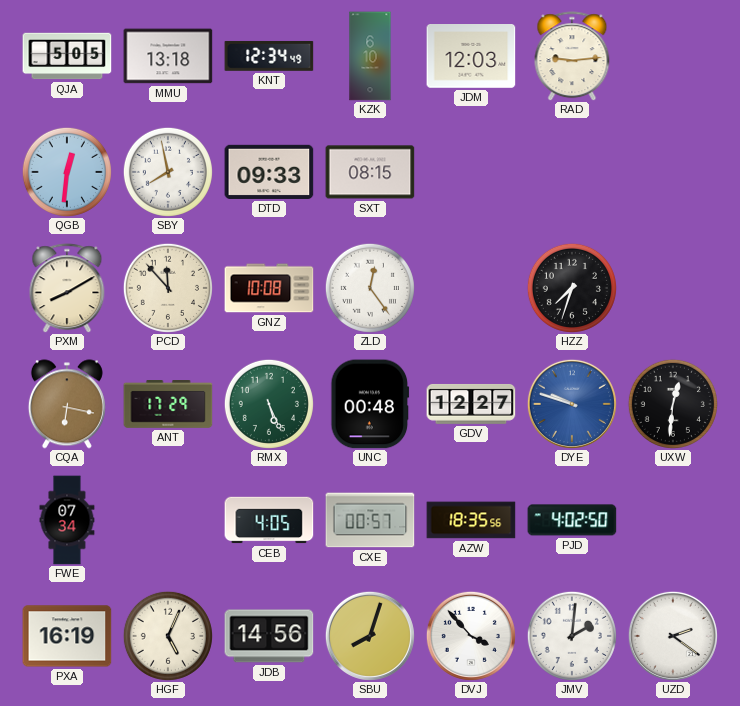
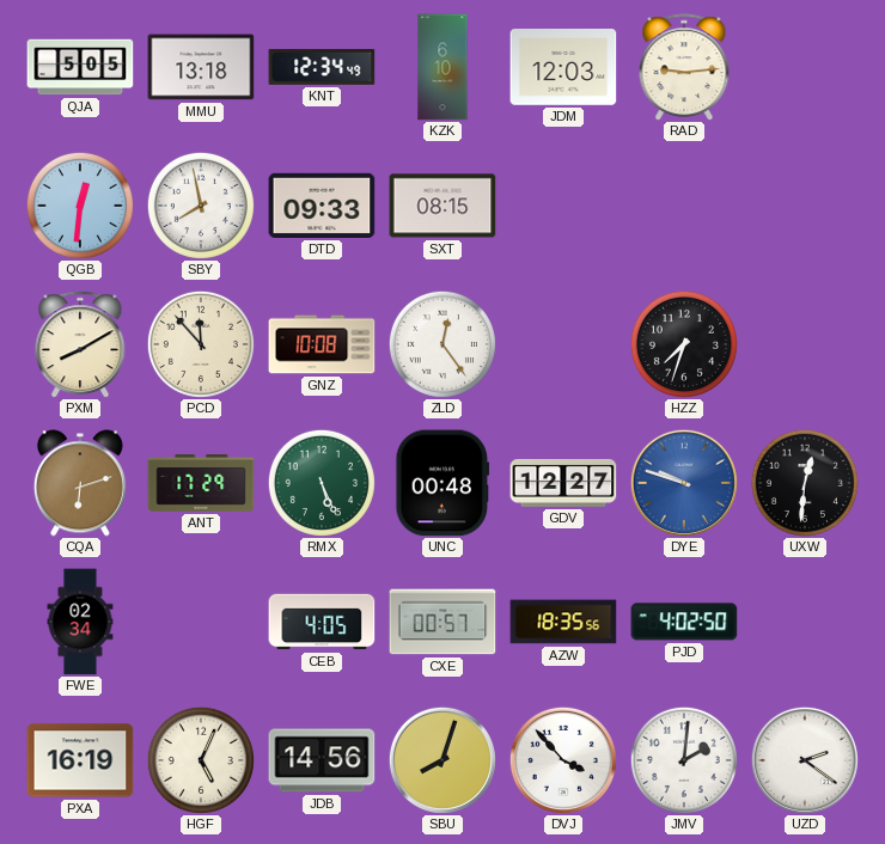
CQA: 6:17 -> 6:12 (80, 483)
FWE: 07:34 -> 02:34 (80, 622)
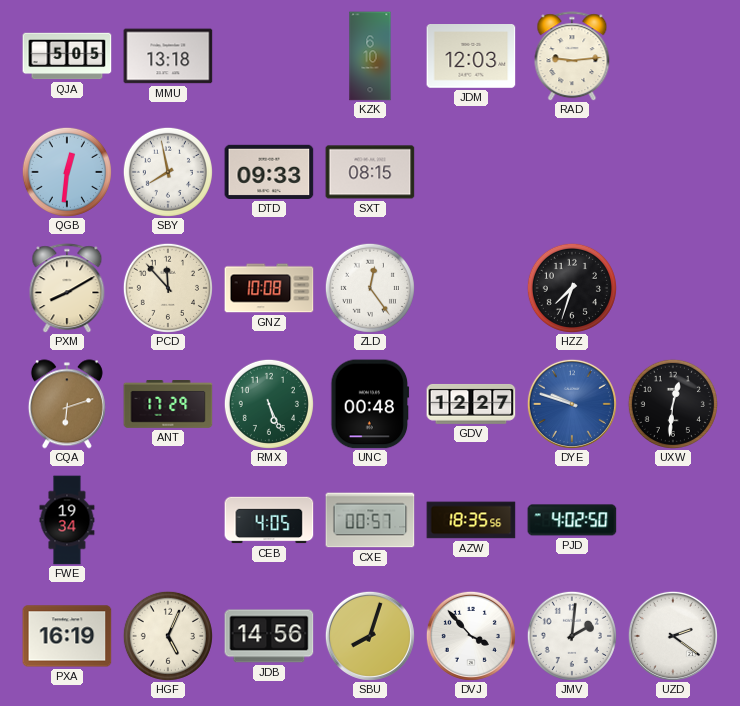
KNT: 12:34 -> none (322, 67)
FWE: 02:34 -> 19:34 (67, 520)
